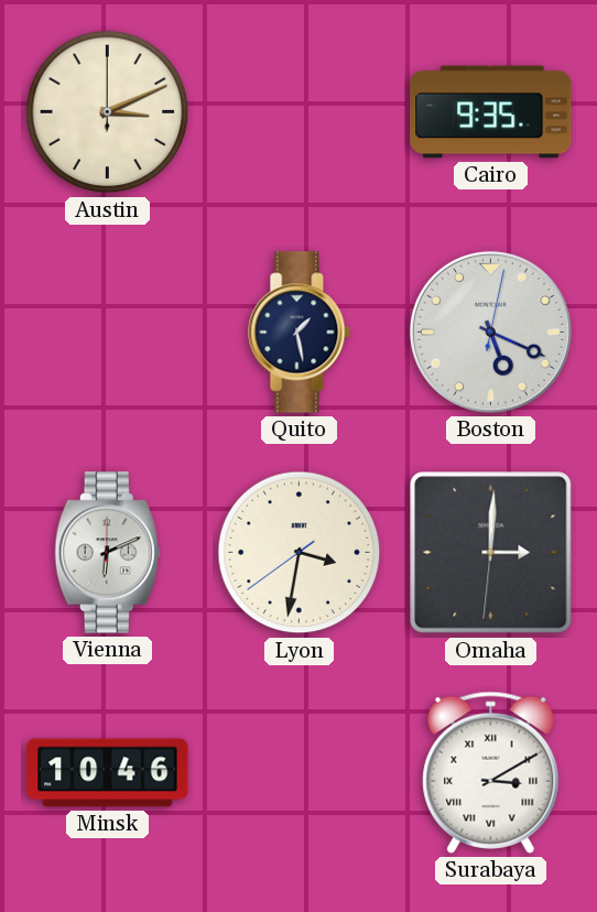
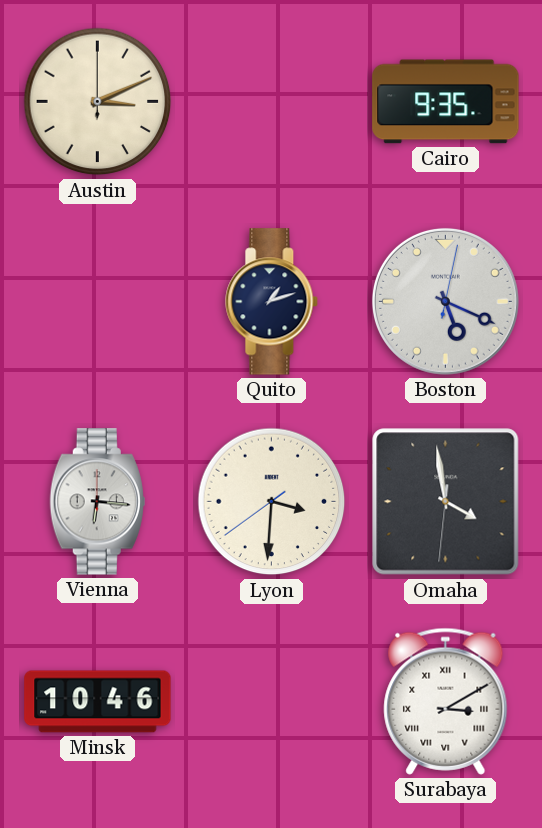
Quito: 1:28 -> 1:12 (272, 302)
Vienna: 6:11 -> 6:16 (97, 502)
Lyon: 3:31 -> 3:30 (272, 502)
Omaha: 3:00 -> 3:58 (446, 502)
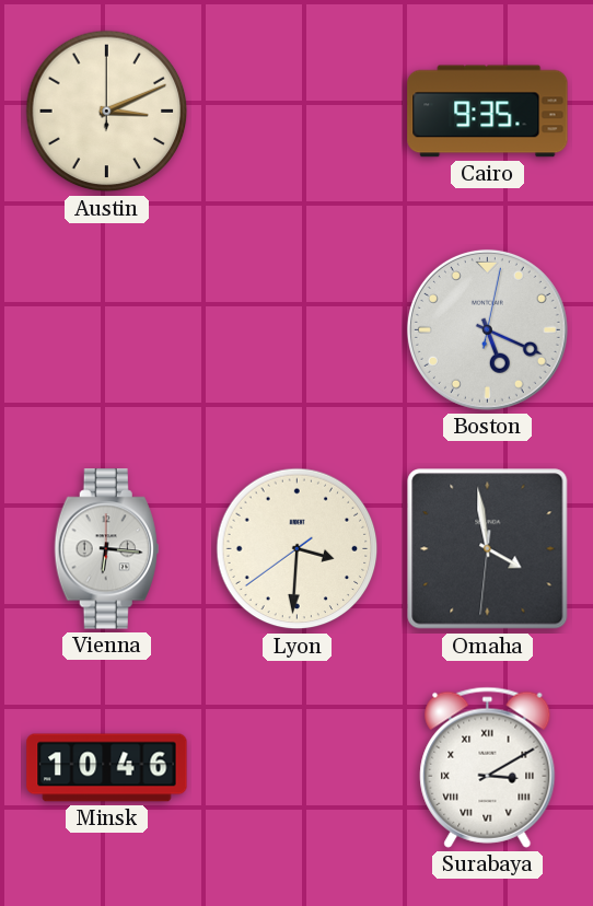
Quito: 1:12 -> none (272, 302)
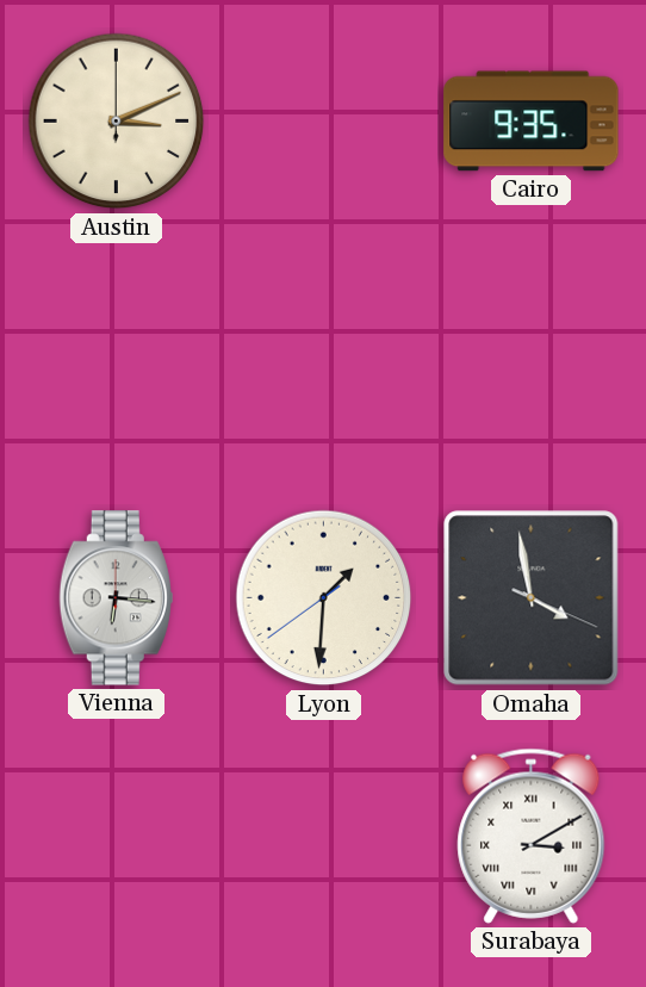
Boston: 5:19 -> none (487, 329)
Lyon: 3:30 -> 1:30 (324, 598)
Omaha: 3:58:31 -> 3:58:19 (532, 598)
Minsk: 10:46 -> none (107, 768)
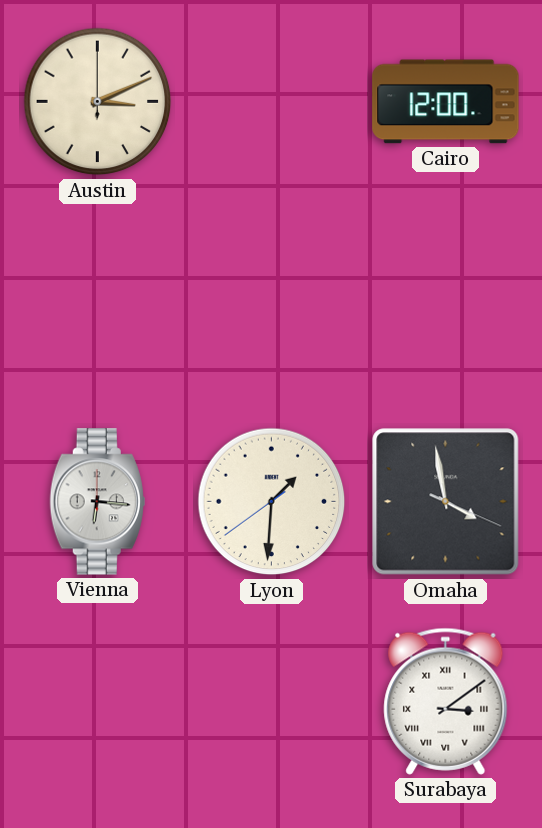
Cairo: 9:35 -> 12:00 (446, 102)
Surabaya: 3:10 -> 3:09 (446, 701)
